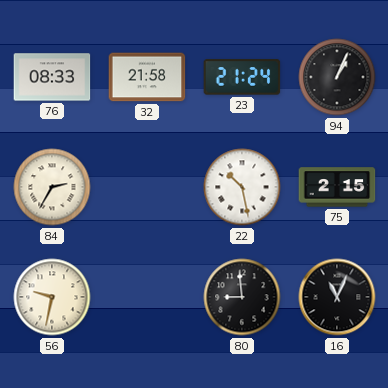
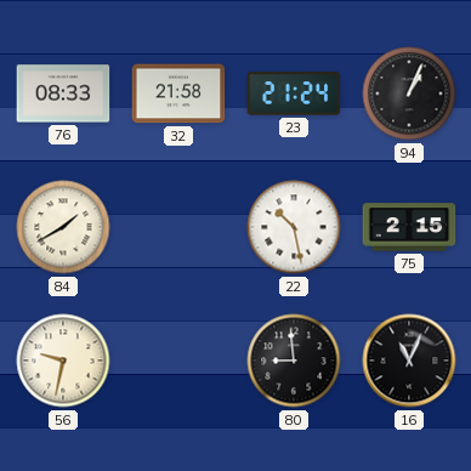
84: 2:35 -> 1:40 (63, 227)
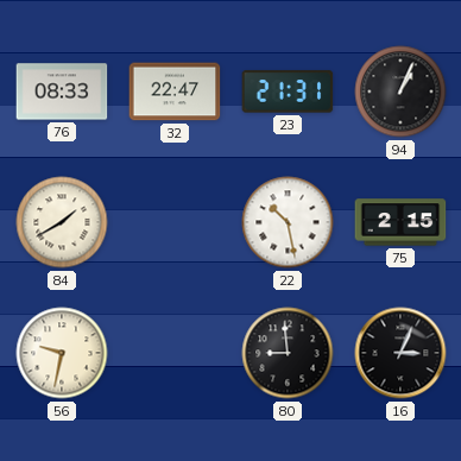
32: 21:58 -> 22:47 (175, 91)
23: 21:24 -> 21:31 (288, 91)
16: 11:04 -> 3:04 (400, 353)
